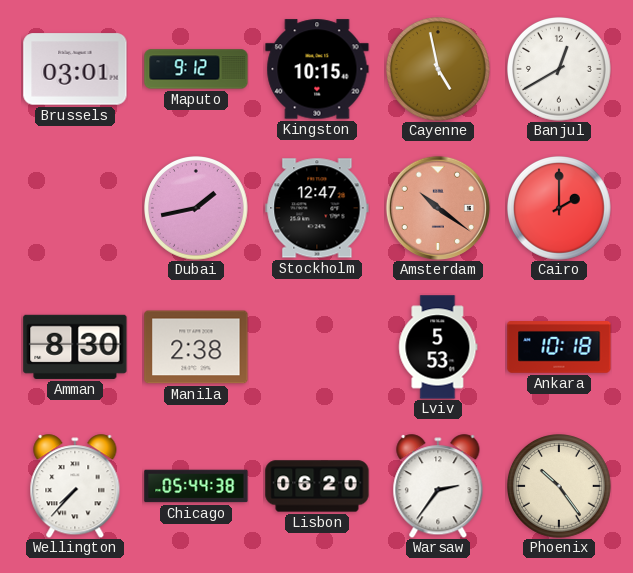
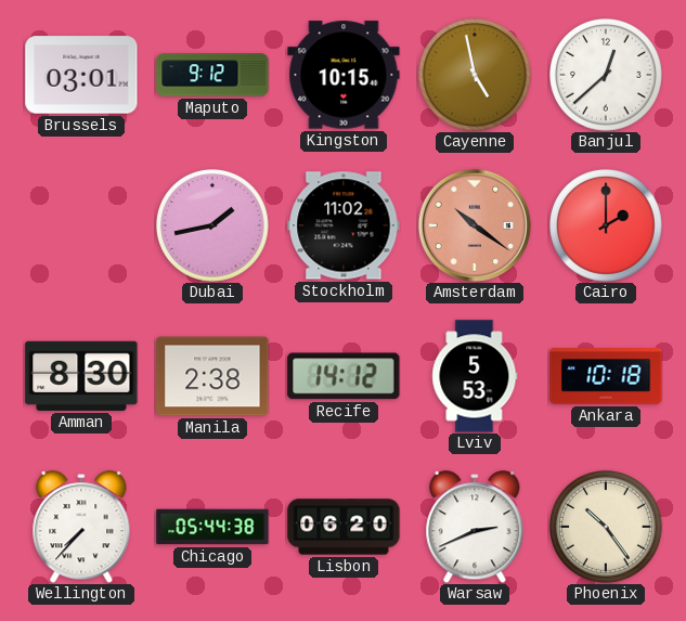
Banjul: 12:40 -> 12:38 (607, 76)
Stockholm: 12:47 -> 11:02 (344, 225)
Recife: none -> 14:12 (344, 376)
Warsaw: 2:36 -> 2:41 (475, 527)
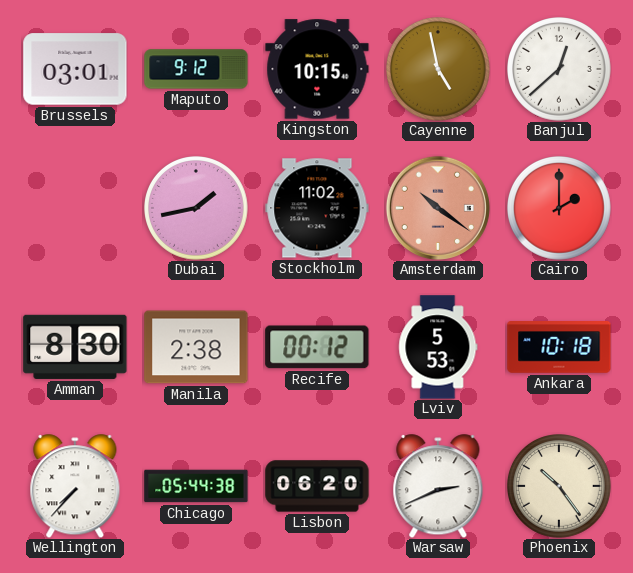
Recife: 14:12 -> 00:12 (317, 347)
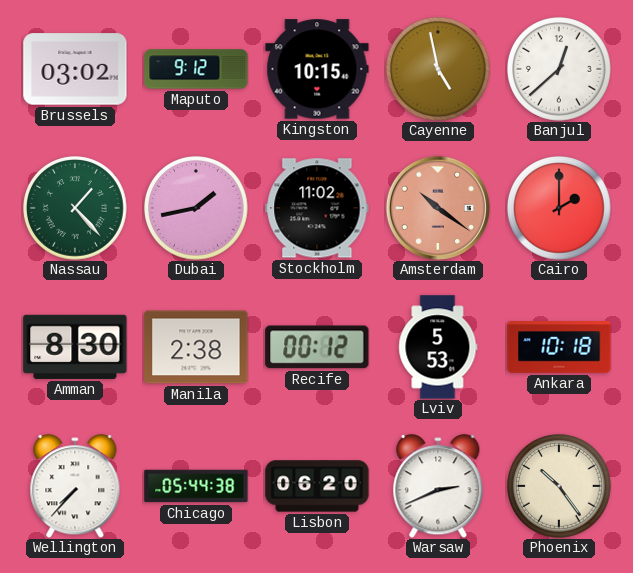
Brussels: 03:01 -> 03:02 (75, 69)
Nassau: none -> 1:23 (76, 209)
